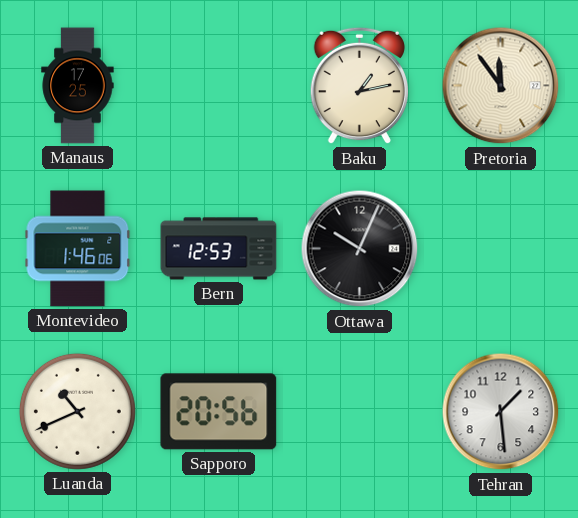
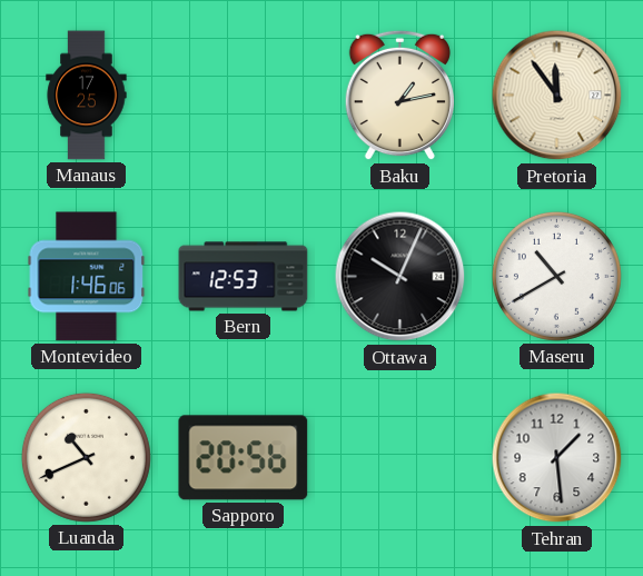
Maseru: none -> 10:40 (556, 276)
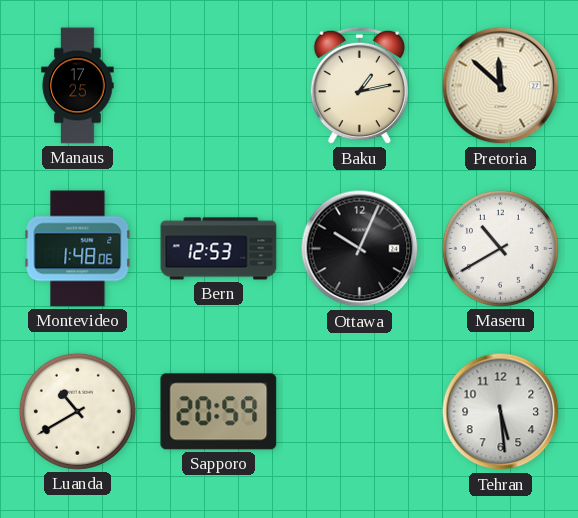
Pretoria: 11:54 -> 11:52 (501, 86)
Montevideo: 1:46 -> 1:48 (78, 249)
Luanda: 10:41 -> 10:40 (77, 411)
Sapporo: 20:56 -> 20:59 (219, 412)
Tehran: 1:29 -> 5:29 (501, 412)
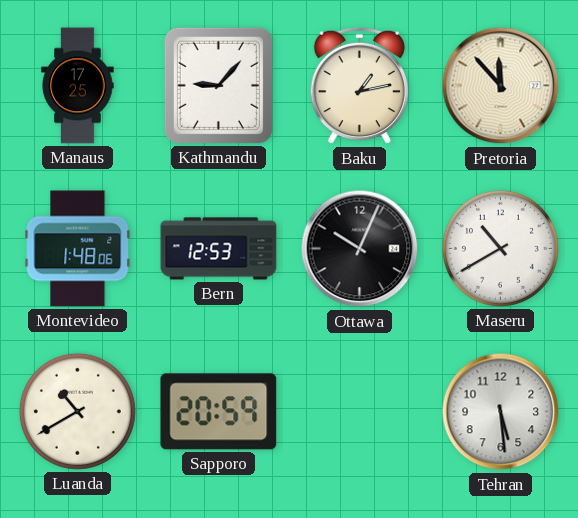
Kathmandu: none -> 9:07 (218, 85)
Pretoria: 11:52 -> 11:53 (501, 86)
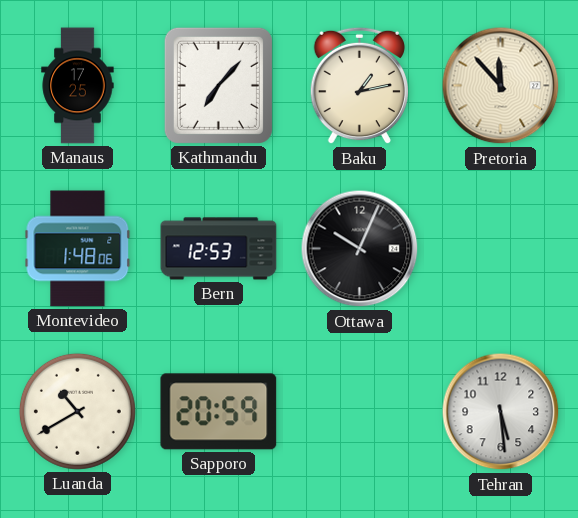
Kathmandu: 9:07 -> 7:07 (218, 85)
Maseru: 10:40 -> none (500, 248)
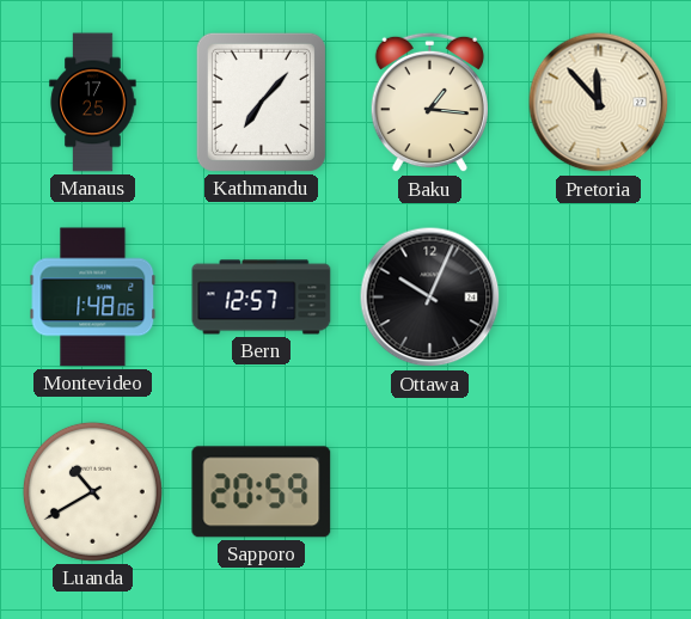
Baku: 1:13 -> 1:16 (429, 103)
Bern: 12:53 -> 12:57 (262, 298)
Tehran: 5:29 -> none (501, 412)
